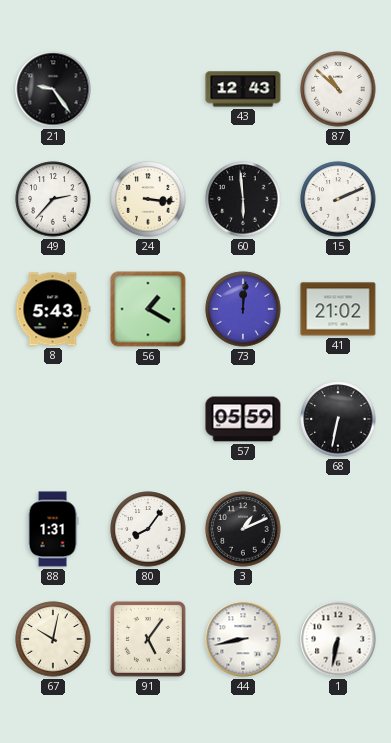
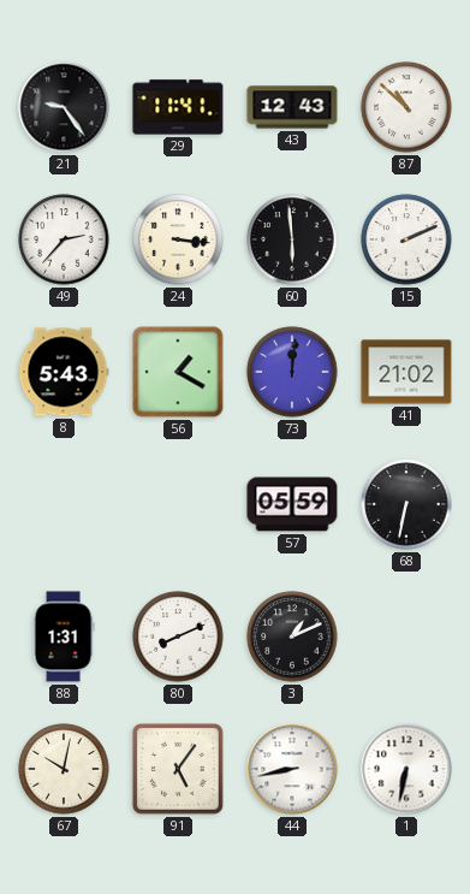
29: none -> 11:41 (178, 107)
80: 8:06 -> 8:11 (178, 637)
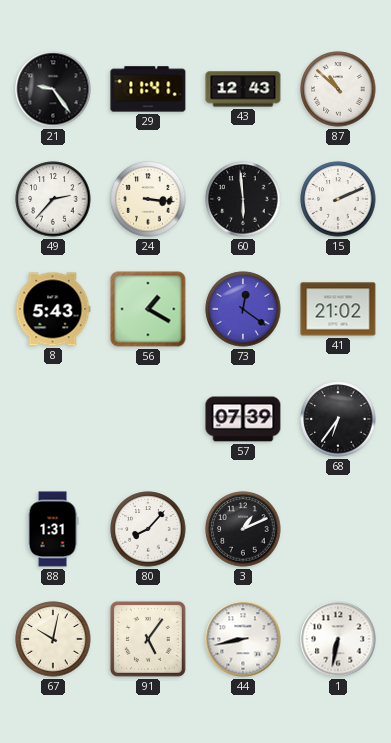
73: 12:01 -> 12:21 (243, 309)
57: 05:59 -> 07:39 (243, 419)
68: 6:32 -> 6:36 (338, 419)
80: 8:11 -> 8:07 (148, 529)
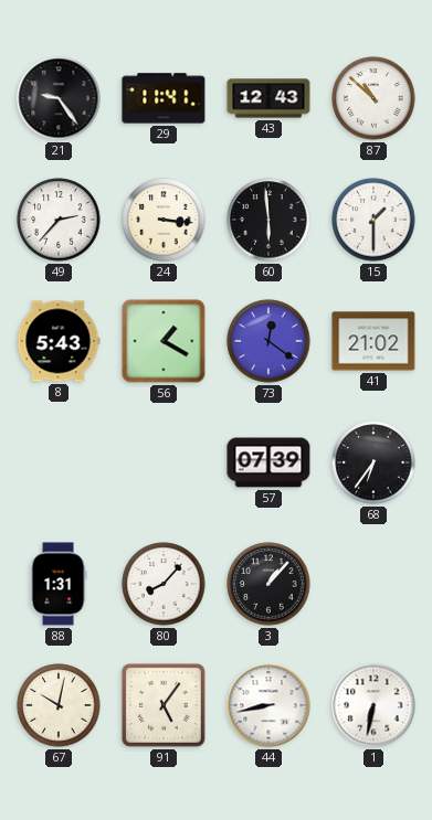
15: 2:11 -> 1:30 (373, 220)
3: 1:11 -> 1:07 (268, 584)
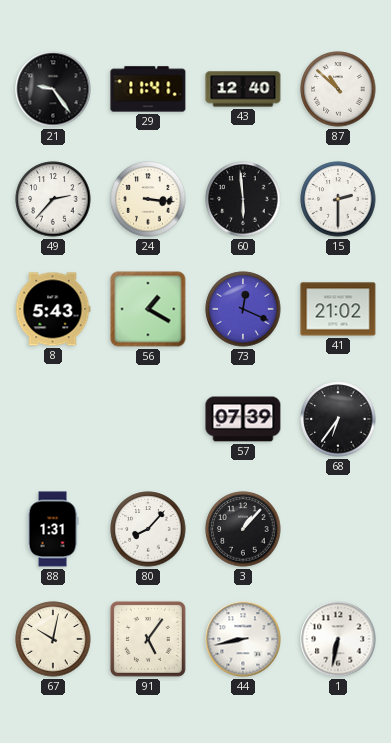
43: 12:43 -> 12:40 (243, 89)
15: 1:30 -> 2:30 (338, 199)
73: 12:21 -> 12:19 (243, 309)
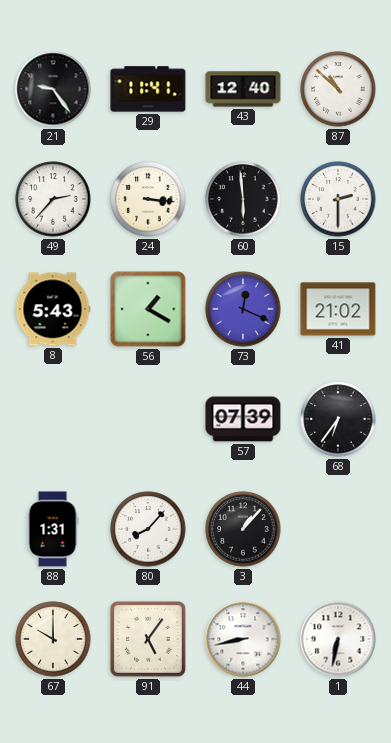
67: 10:02 -> 10:00 (53, 639)
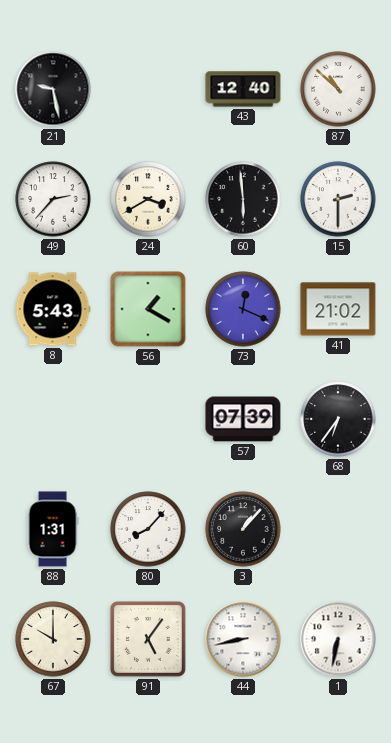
21: 9:24 -> 9:28 (53, 89)
29: 11:41 -> none (148, 89)
24: 3:16 -> 3:40 (148, 199)
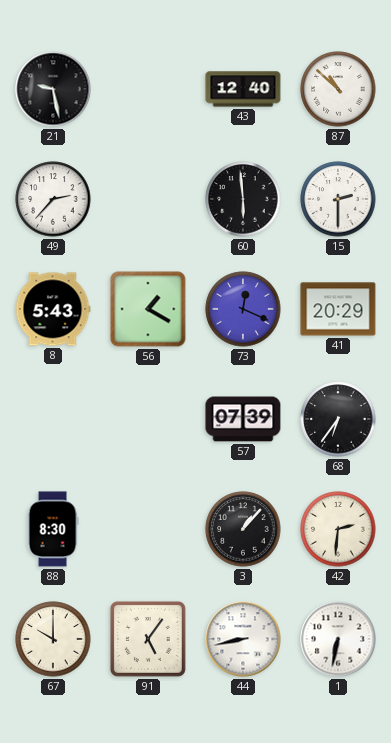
24: 3:40 -> none (148, 199)
41: 21:02 -> 20:29 (338, 309)
88: 1:31 -> 8:30 (53, 529)
80: 8:07 -> none (148, 529)
42: none -> 2:31 (338, 529)
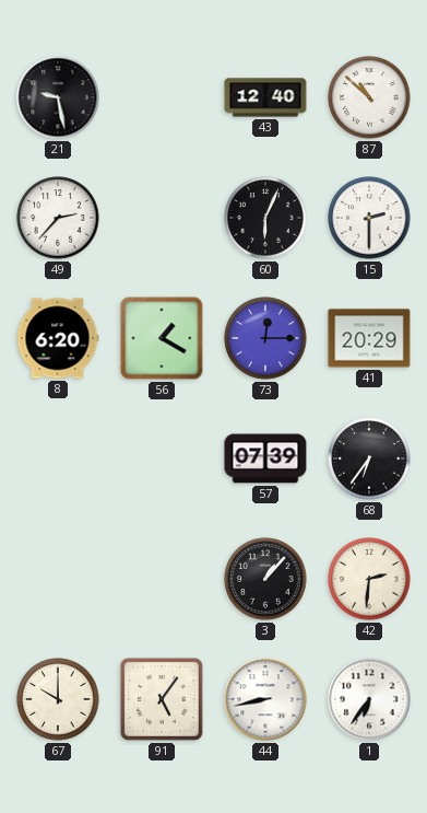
60: 5:59 -> 6:04 (265, 218)
8: 5:43 -> 6:20 (58, 338)
73: 12:19 -> 12:15 (265, 338)
88: 8:30 -> none (53, 529)
1: 6:32 -> 6:36 (369, 699)
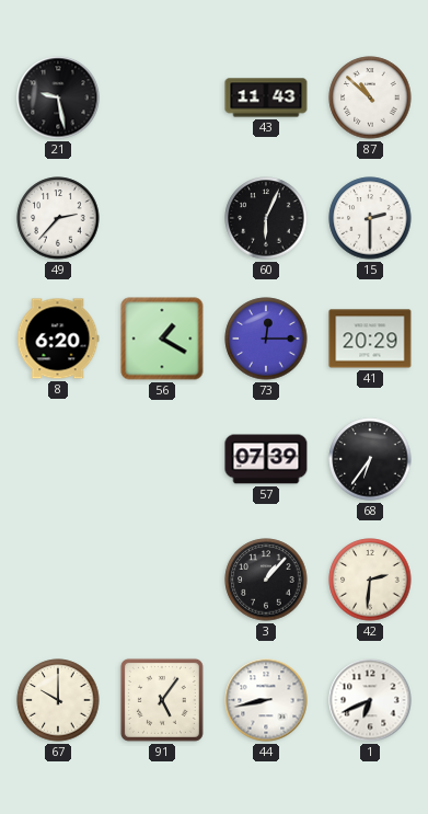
43: 12:40 -> 11:43 (266, 98)
1: 6:36 -> 6:41 (370, 700)
